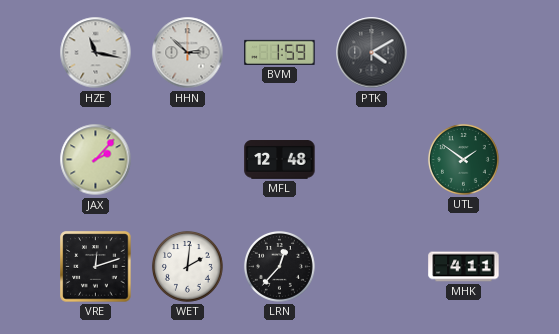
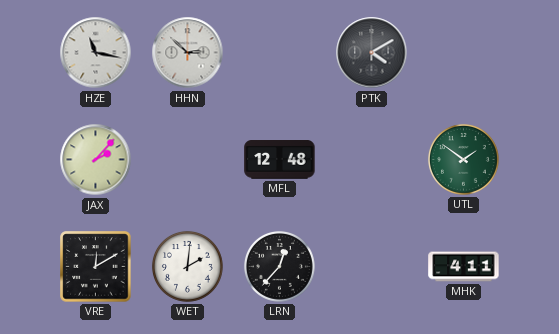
BVM: 1:59 -> none (280, 52)
VRE: 12:12 -> 12:10 (96, 267)
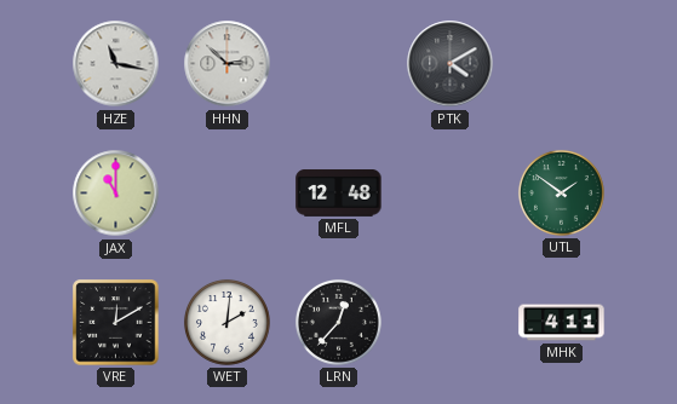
JAX: 2:07 -> 11:00 (116, 194)
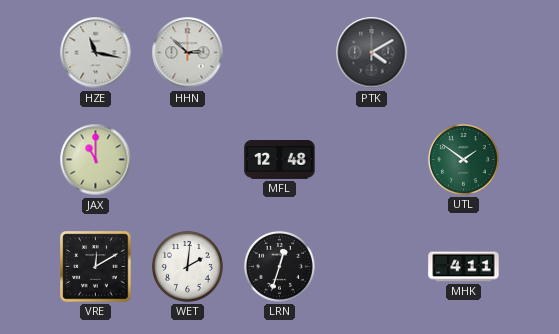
LRN: 12:37 -> 12:33 (279, 266)
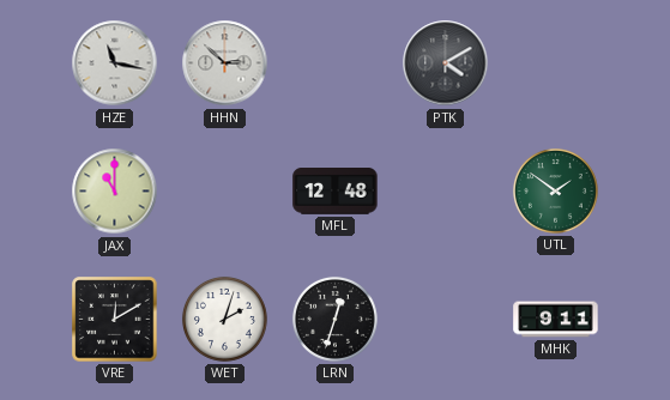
WET: 2:01 -> 2:03 (224, 319)
MHK: 4:11 -> 9:11 (556, 320)
